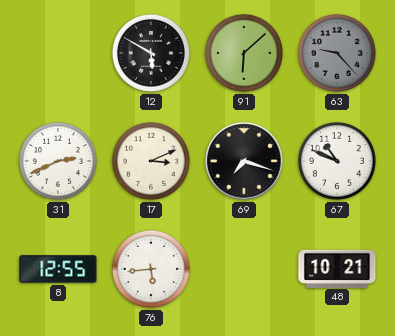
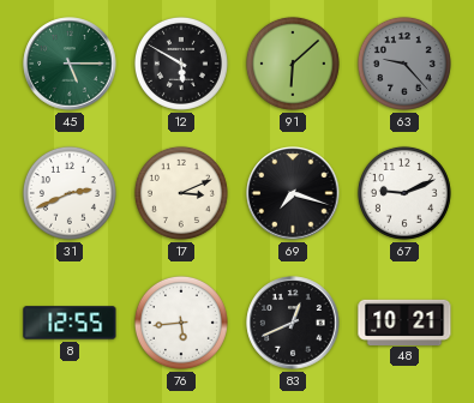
45: none -> 5:15 (70, 64)
67: 10:49 -> 9:11 (404, 193)
83: none -> 12:41 (293, 323)
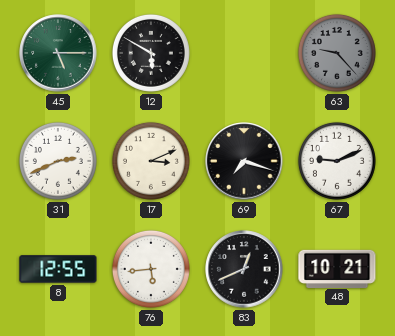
91: 6:08 -> none (293, 64)
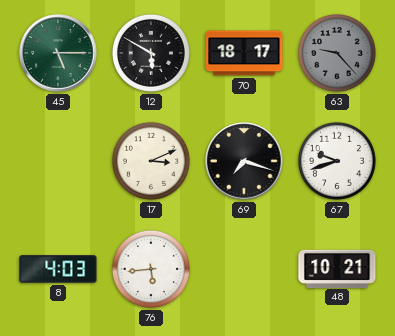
70: none -> 18:17 (244, 53)
31: 2:41 -> none (58, 161)
67: 9:11 -> 9:42 (337, 161)
8: 12:55 -> 4:03 (58, 269)
83: 12:41 -> none (244, 269)
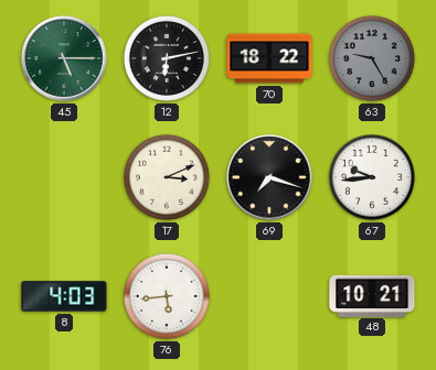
12: 5:50 -> 6:13 (167, 58)
70: 18:17 -> 18:22 (269, 58)
63: 9:23 -> 9:25 (372, 58)
67: 9:42 -> 9:44 (372, 177)
